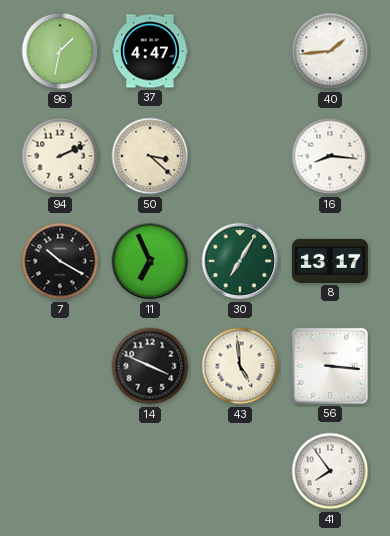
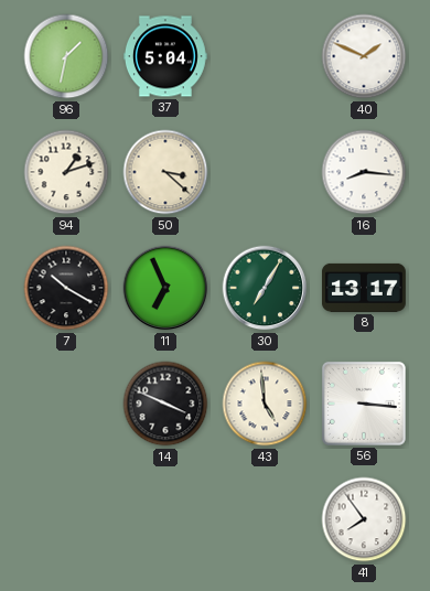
37: 4:47 -> 5:04 (165, 56)
40: 1:44 -> 1:49 (364, 56)
94: 2:11 -> 1:12 (66, 172)
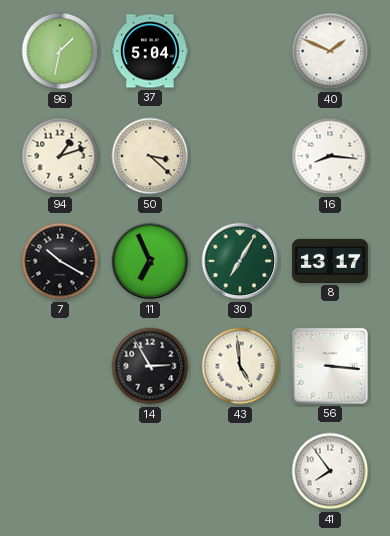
14: 3:49 -> 2:55 (150, 366)
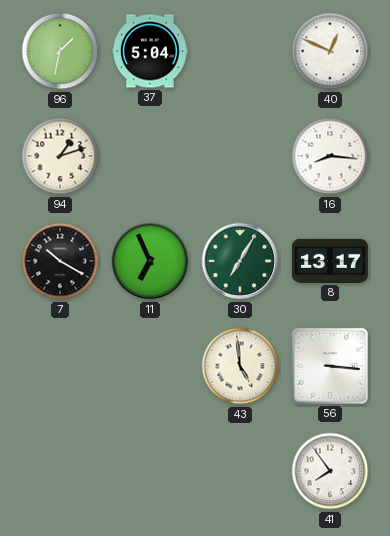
40: 1:49 -> 12:49 (330, 51)
50: 3:22 -> none (150, 156)
14: 2:55 -> none (150, 366)
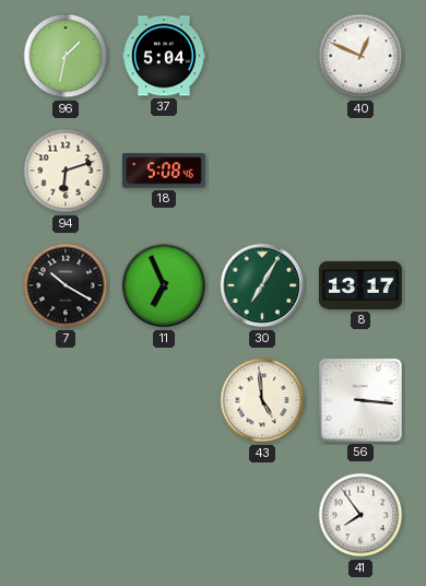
94: 1:12 -> 6:12 (66, 171)
18: none -> 5:08 (165, 171)
16: 8:16 -> none (330, 156)
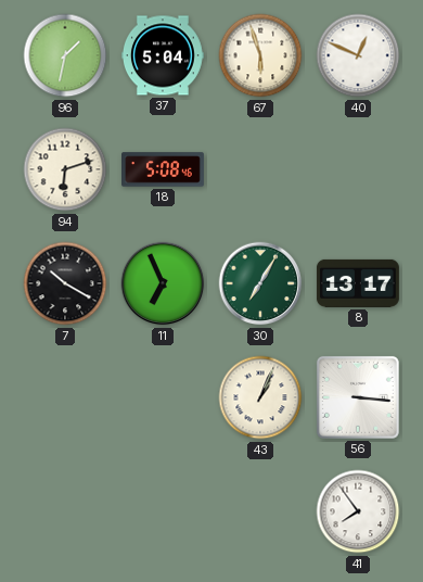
67: none -> 5:57 (260, 55)
43: 4:59 -> 1:04 (260, 397)
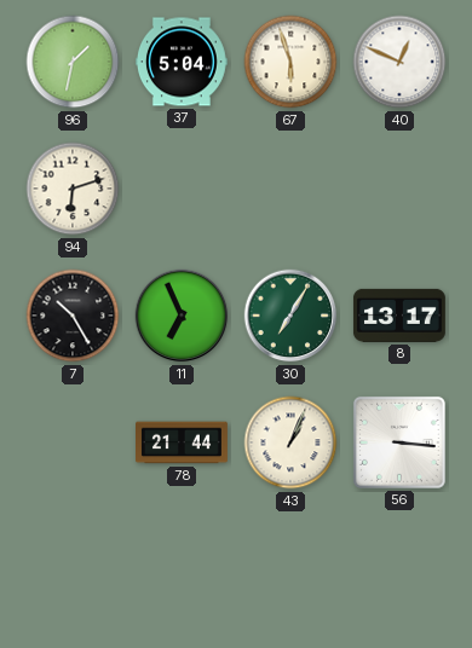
18: 5:08 -> none (164, 169)
7: 10:20 -> 10:25 (73, 316)
78: none -> 21:44 (183, 442)
41: 7:54 -> none (358, 511)
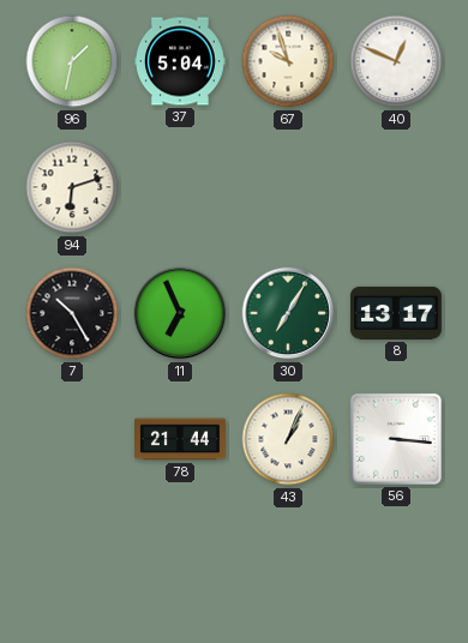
67: 5:57 -> 9:57 (288, 61)
